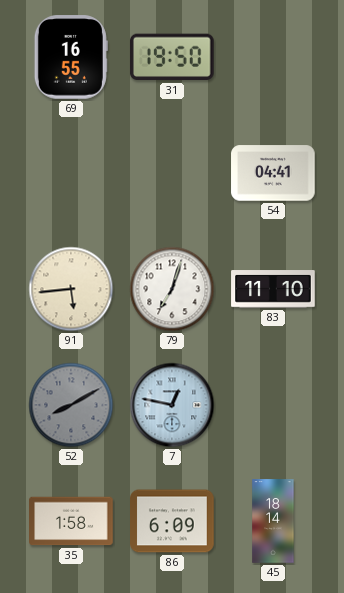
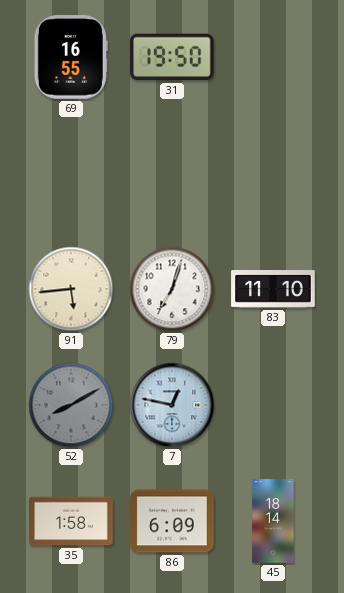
54: 04:41 -> none (273, 173)
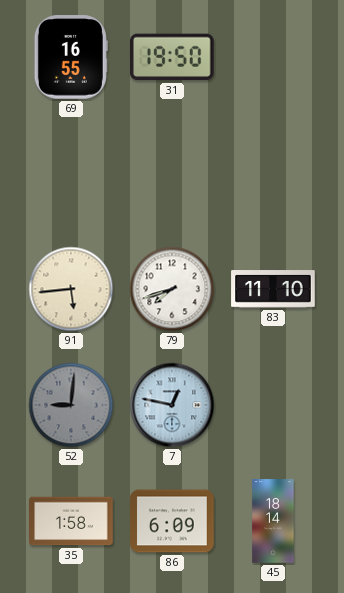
79: 7:03 -> 7:42 (172, 289)
52: 8:10 -> 9:01 (71, 405)
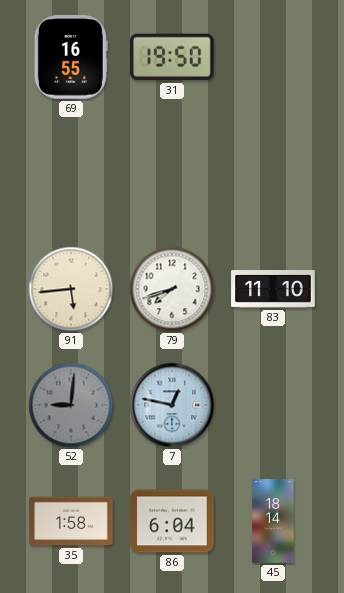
86: 6:09 -> 6:04 (172, 521)
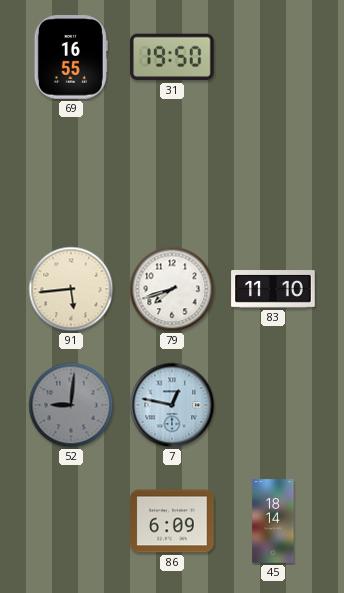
35: 1:58 -> none (71, 521)
86: 6:04 -> 6:09 (172, 521)
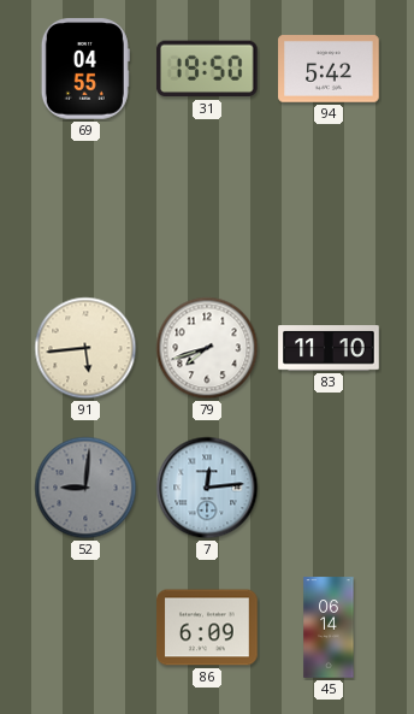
69: 16:55 -> 04:55 (85, 69)
94: none -> 5:42 (329, 69)
7: 12:47 -> 12:14 (207, 488)
45: 18:14 -> 06:14 (329, 627)
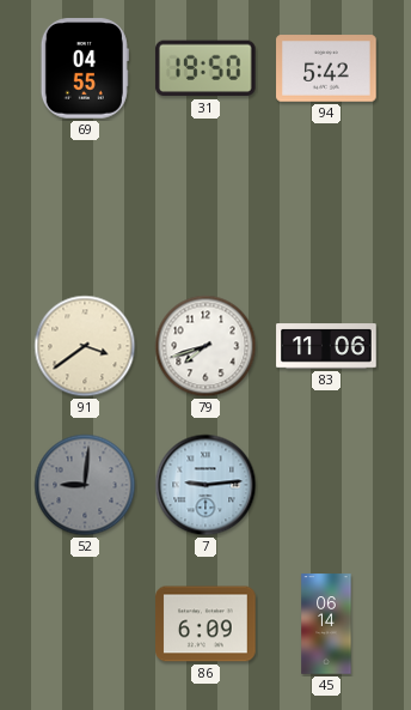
91: 5:44 -> 3:39 (85, 346)
83: 11:10 -> 11:06 (326, 346)
7: 12:14 -> 9:14 (205, 485)
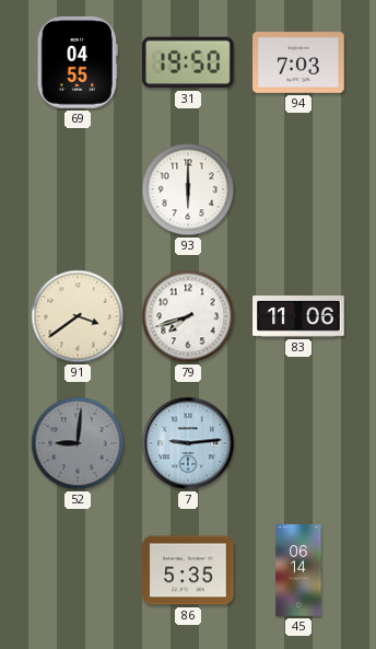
94: 5:42 -> 7:03 (298, 62)
93: none -> 6:00 (188, 189)
86: 6:09 -> 5:35 (188, 570)
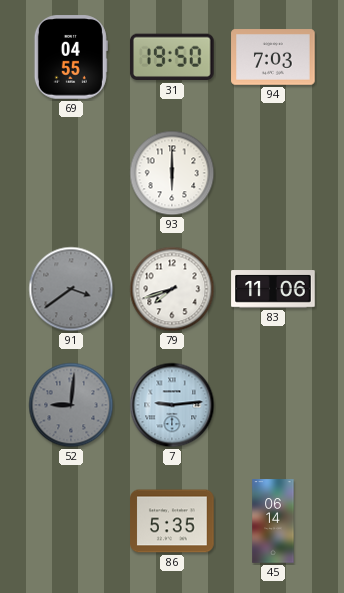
91 dial: cream -> grey (71, 289)
